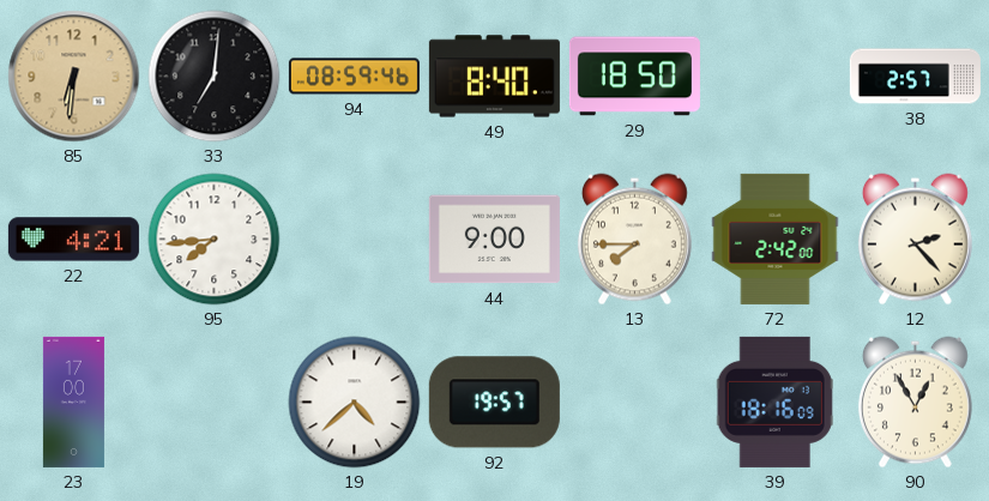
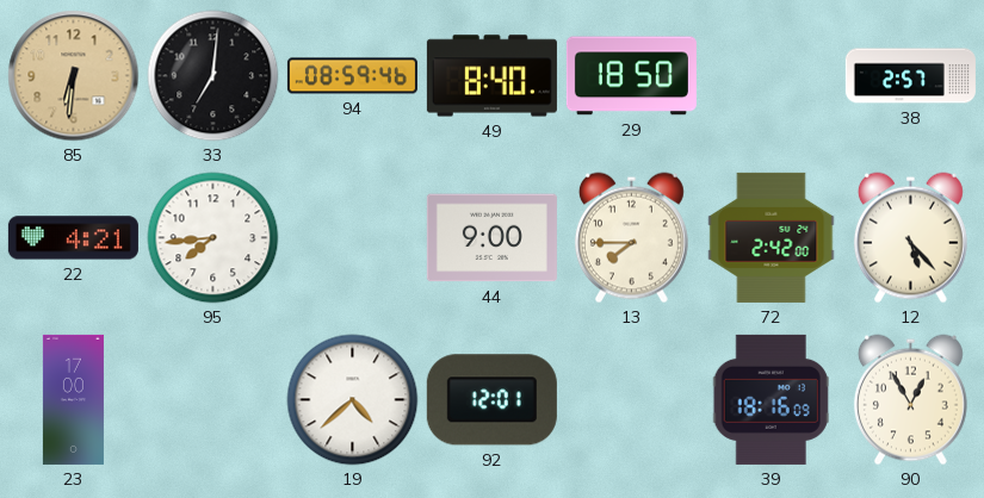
12: 2:23 -> 5:23 (910, 238)
92: 19:57 -> 12:01 (491, 400)
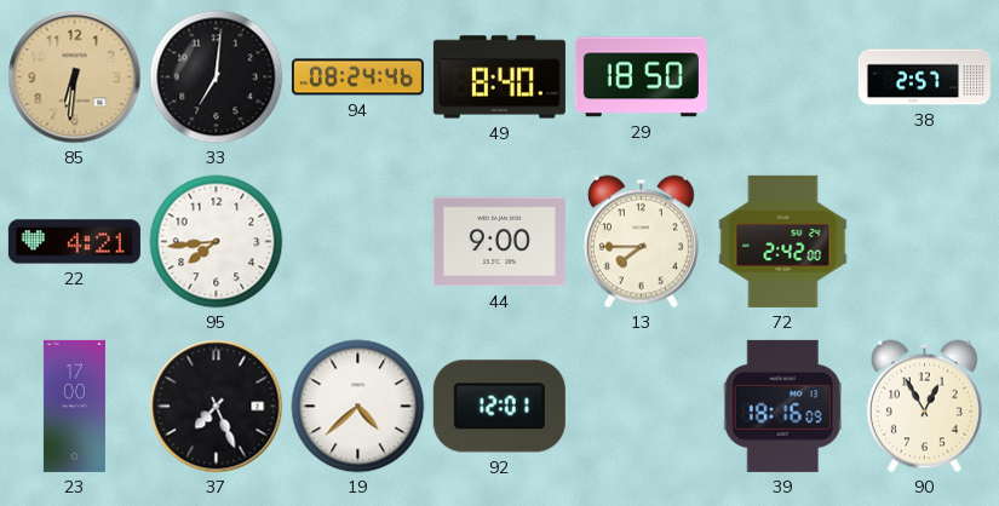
94: 08:59 -> 08:24 (357, 77)
12: 5:23 -> none (910, 238)
37: none -> 7:26 (217, 407)
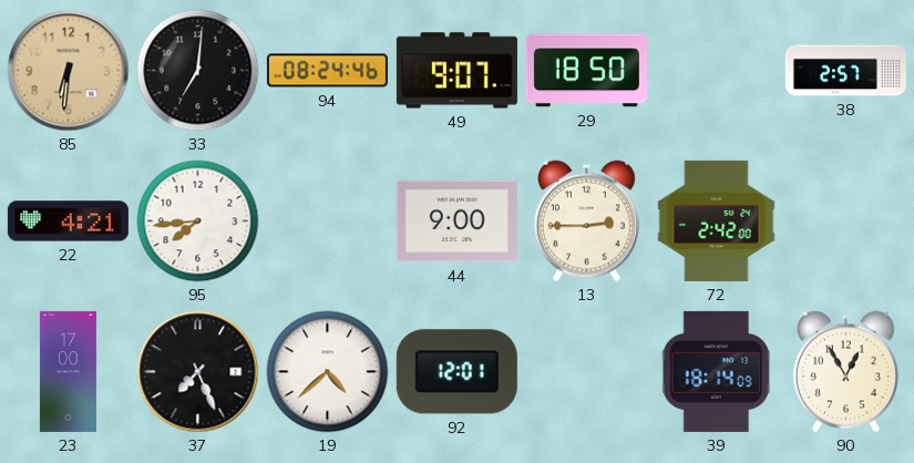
49: 8:40 -> 9:07 (456, 71)
13: 7:45 -> 2:45 (586, 222)
39: 18:16 -> 18:14 (716, 371)
